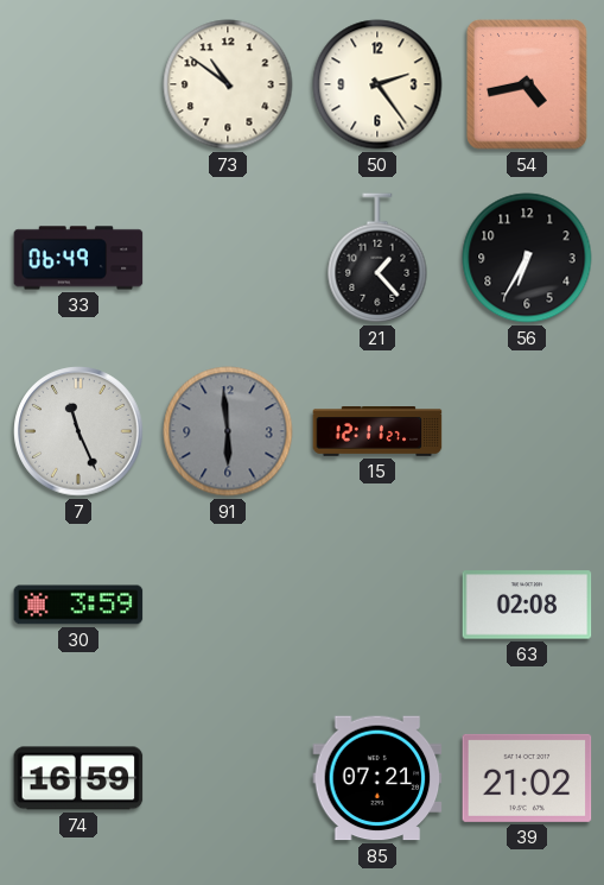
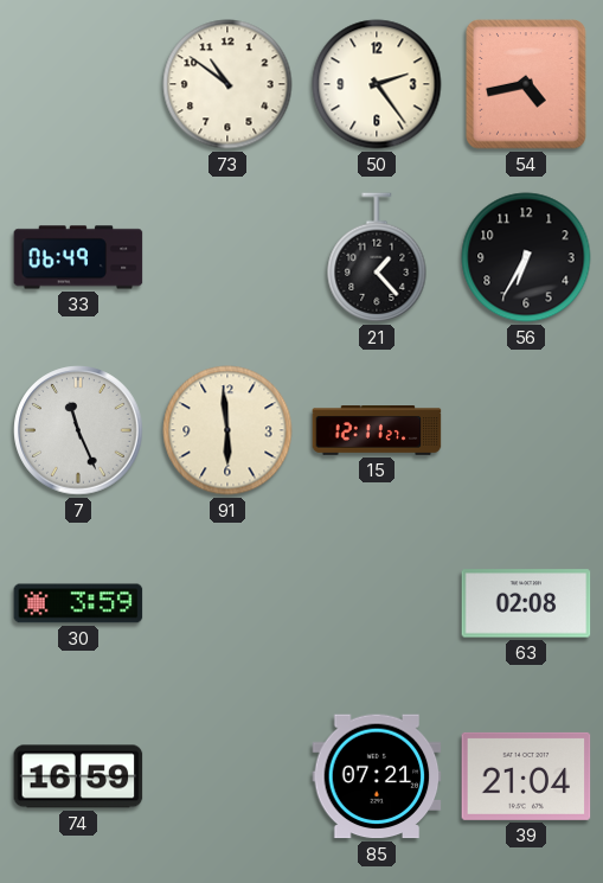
91 dial: grey -> cream (227, 430)
39: 21:02 -> 21:04 (526, 776)
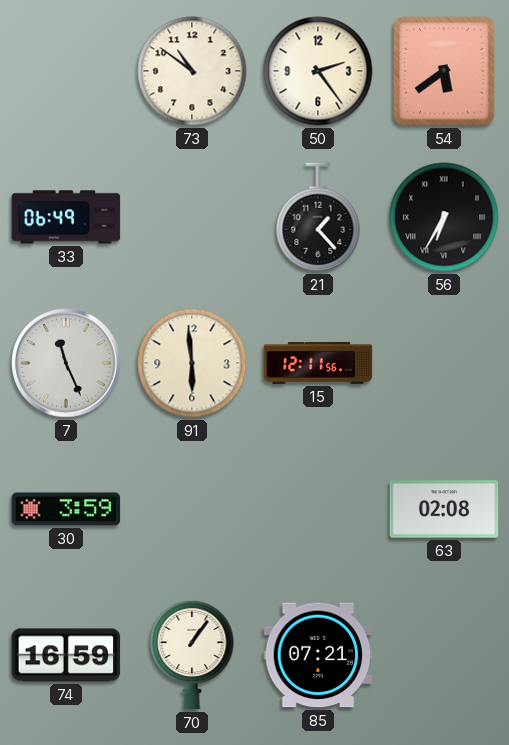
54: 4:43 -> 5:39 (444, 71)
56 numerals: Arabic -> Roman (444, 217)
15: 12:11:27 -> 12:11:56 (318, 364)
70: none -> 1:06 (192, 655)
39: 21:04 -> none (526, 776)
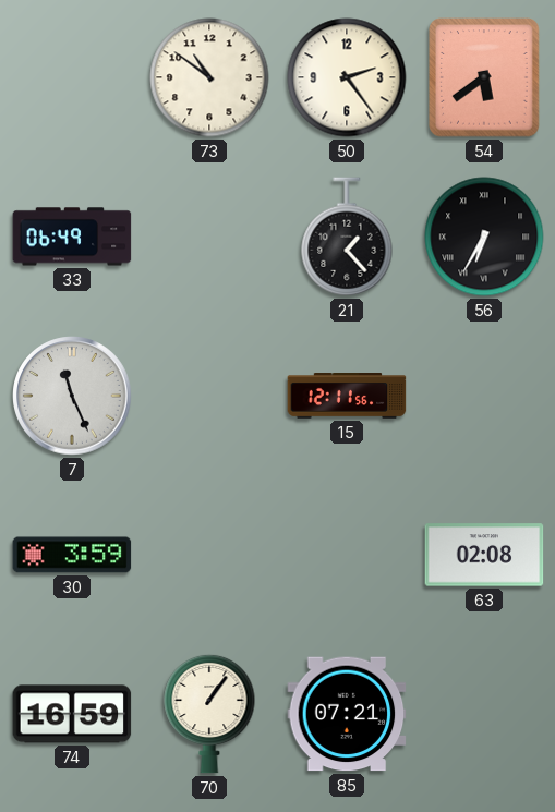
91: 5:59 -> none (192, 363)
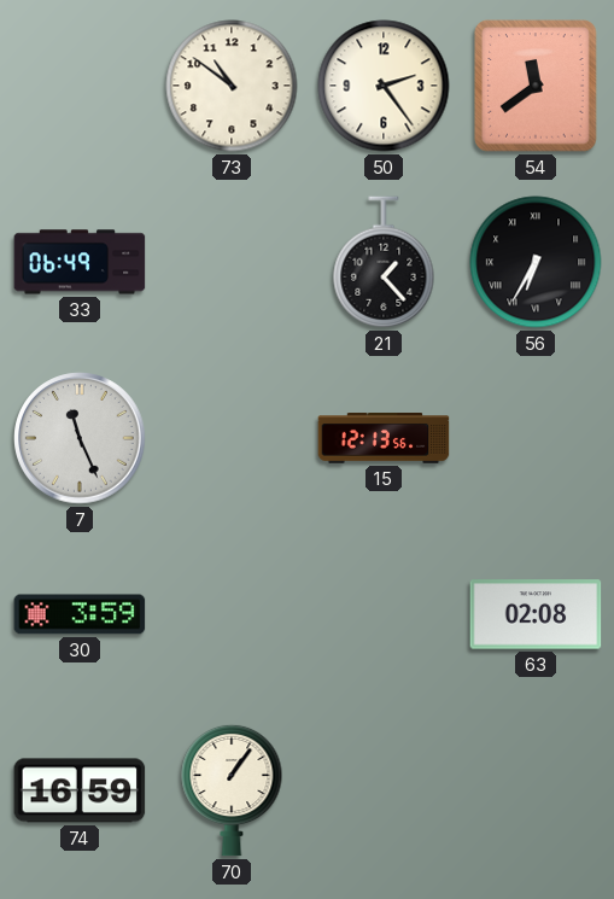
54: 5:39 -> 11:39 (536, 86)
15: 12:11 -> 12:13 (384, 439)
85: 07:21 -> none (347, 714)
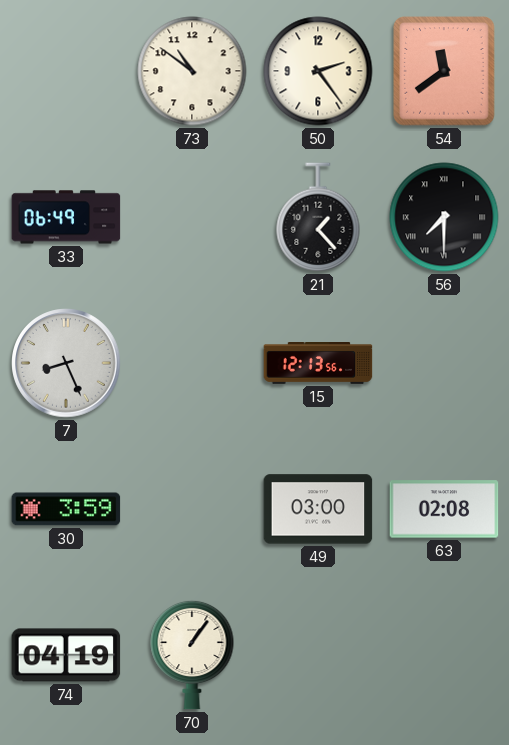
56: 6:35 -> 7:30 (444, 217)
7: 11:26 -> 8:26 (66, 363)
49: none -> 03:00 (318, 509)
74: 16:59 -> 04:19 (66, 655)
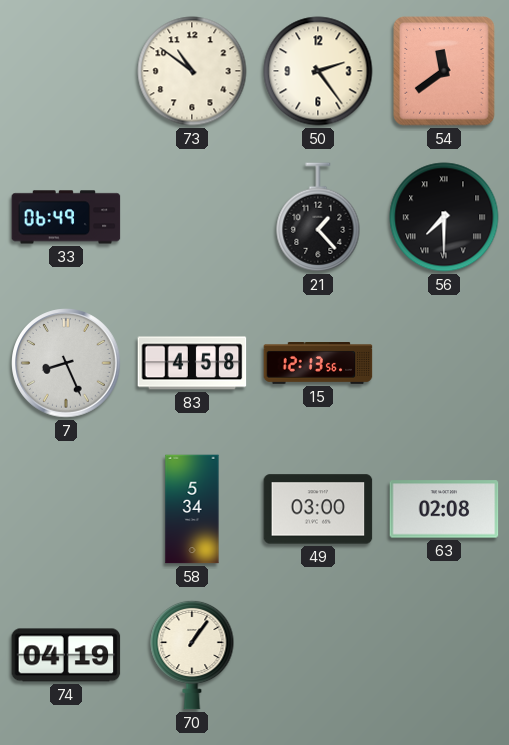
83: none -> 4:58 (192, 363)
30: 3:59 -> none (66, 509)
58: none -> 5:34 (192, 509)
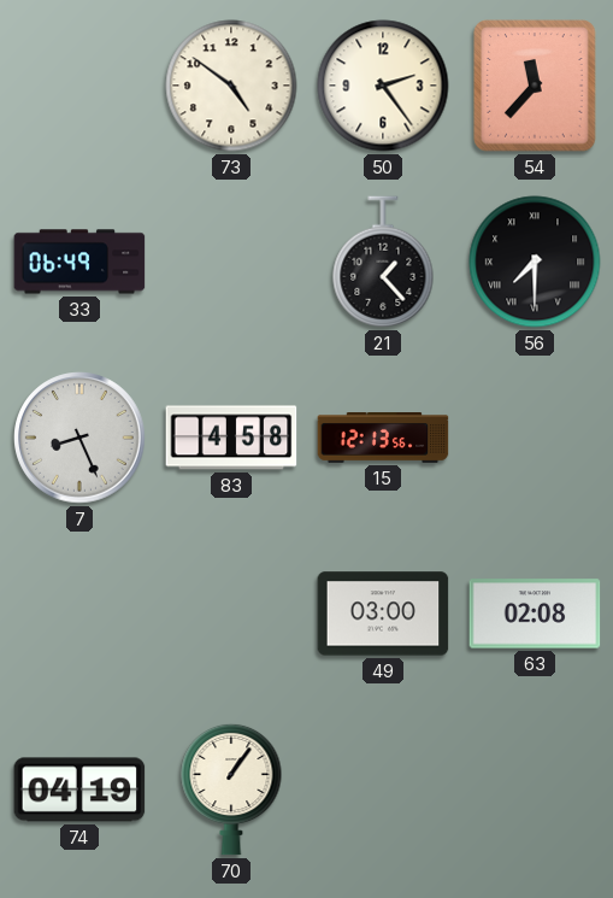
73: 10:51 -> 4:51 (231, 86)
54: 11:39 -> 11:37 (535, 86)
58: 5:34 -> none (192, 509)
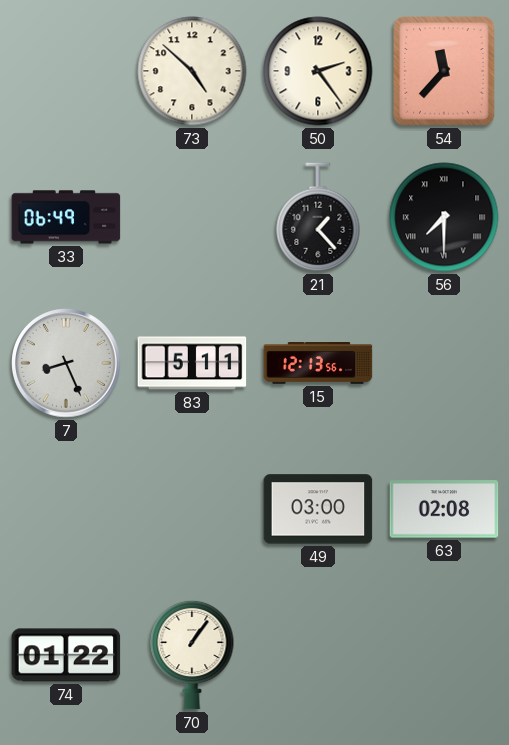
73: 4:51 -> 4:52 (192, 71)
83: 4:58 -> 5:11 (192, 363)
74: 04:19 -> 01:22 (66, 655)
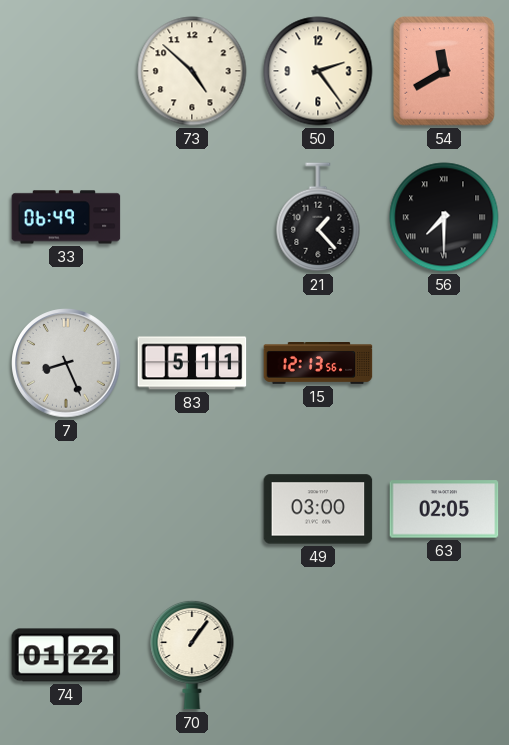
54: 11:37 -> 11:40 (444, 71)
63: 02:08 -> 02:05 (444, 509)
